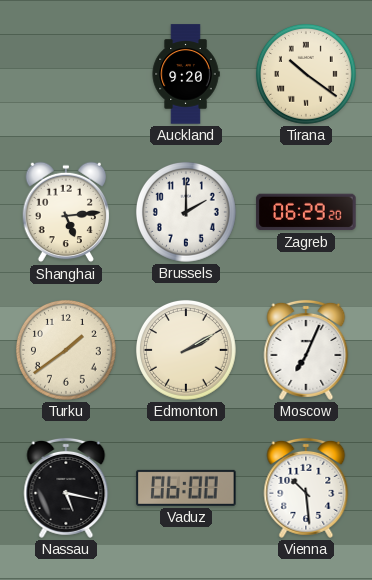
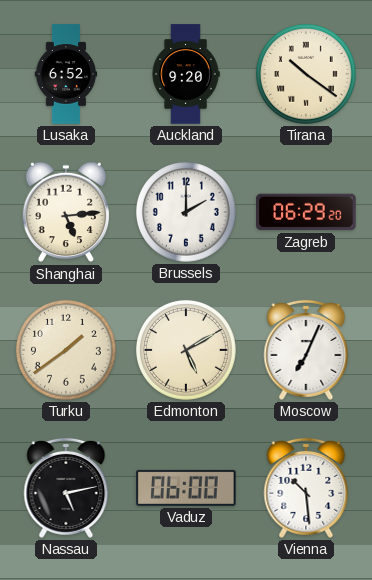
Lusaka: none -> 6:52 (66, 74)
Edmonton: 2:10 -> 5:10 (186, 350)
Nassau: 5:17 -> 5:13 (66, 488)
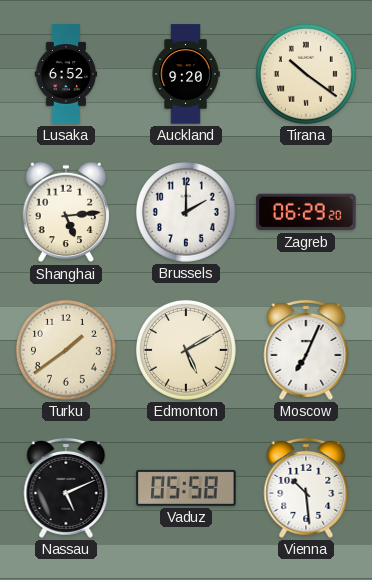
Nassau: 5:13 -> 5:11 (66, 488)
Vaduz: 06:00 -> 05:58 (186, 488)
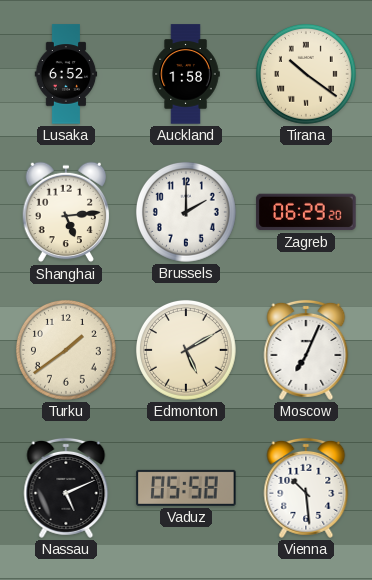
Auckland: 9:20 -> 1:58 (186, 74)
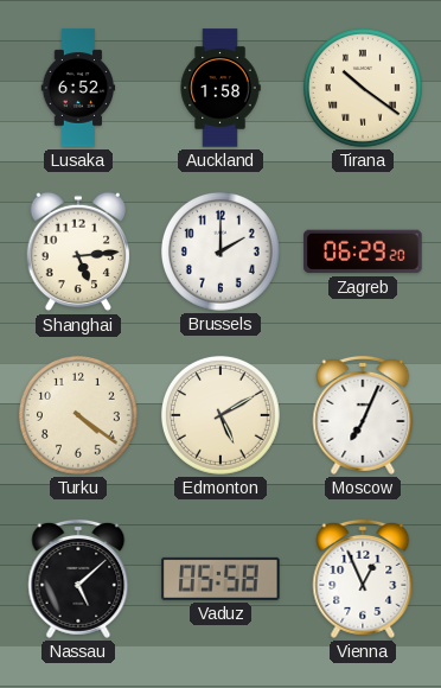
Turku: 1:39 -> 4:21 (78, 415)
Nassau: 5:11 -> 5:08 (78, 579)
Vienna: 10:29 -> 12:56 (363, 579)
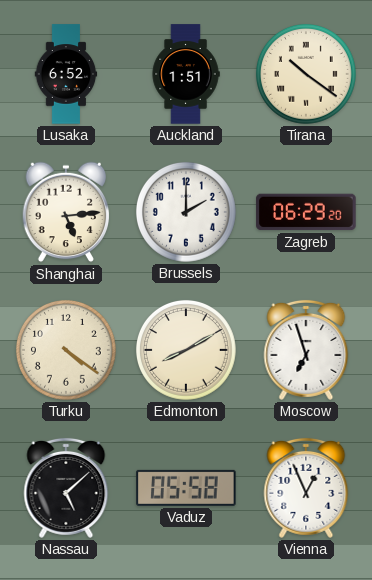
Auckland: 1:58 -> 1:51 (186, 74)
Edmonton: 5:10 -> 8:10 (186, 350)
Moscow: 7:04 -> 6:57 (306, 350)
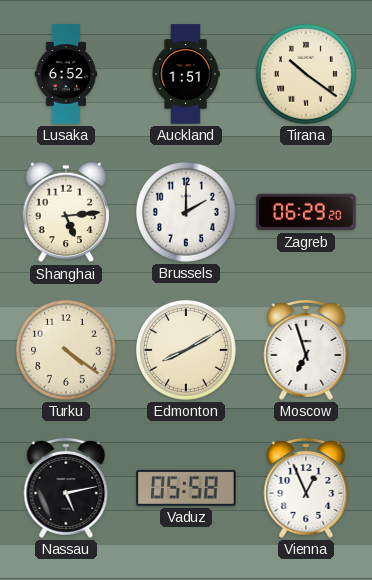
Nassau: 5:08 -> 5:13 (66, 488)
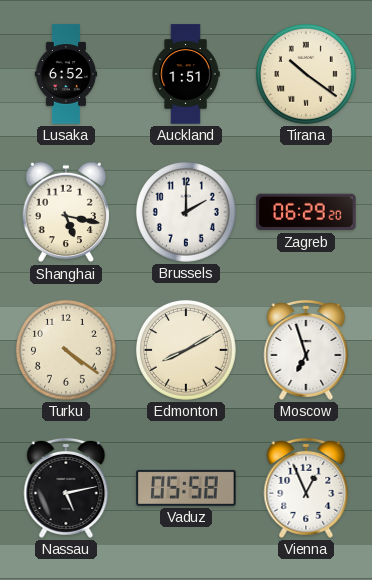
Shanghai: 5:14 -> 5:17 (66, 212)
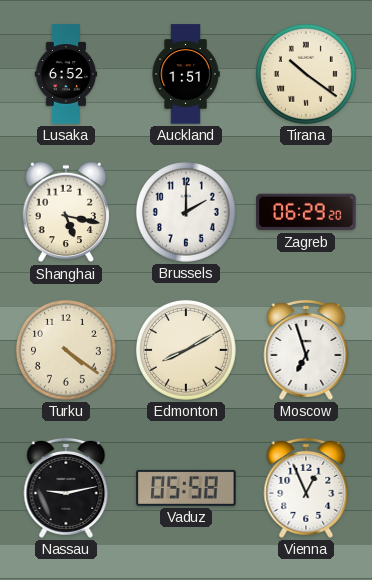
Nassau: 5:13 -> 9:13 (66, 488)
